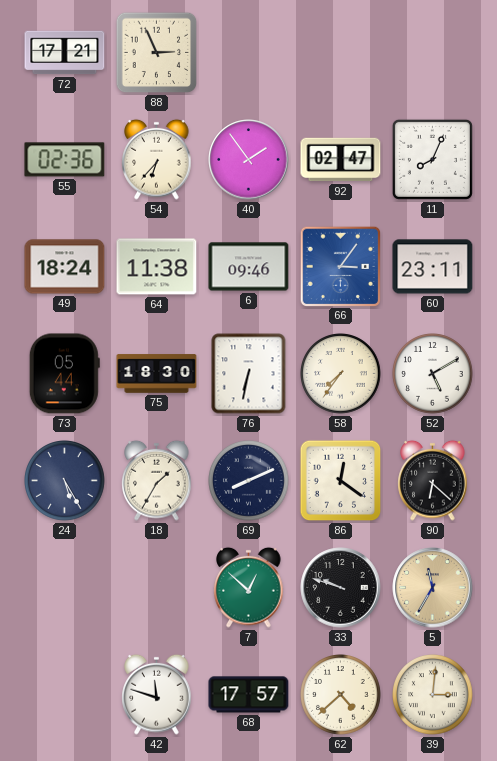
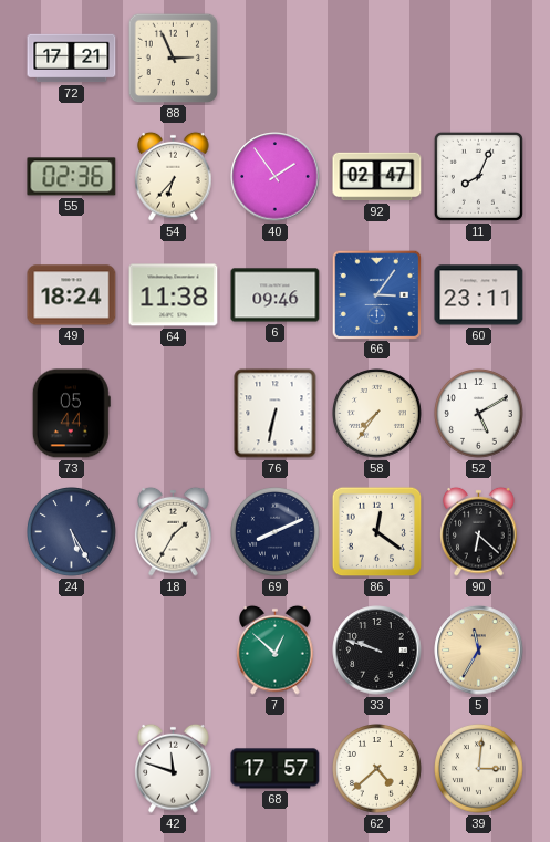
75: 18:30 -> none (157, 374)
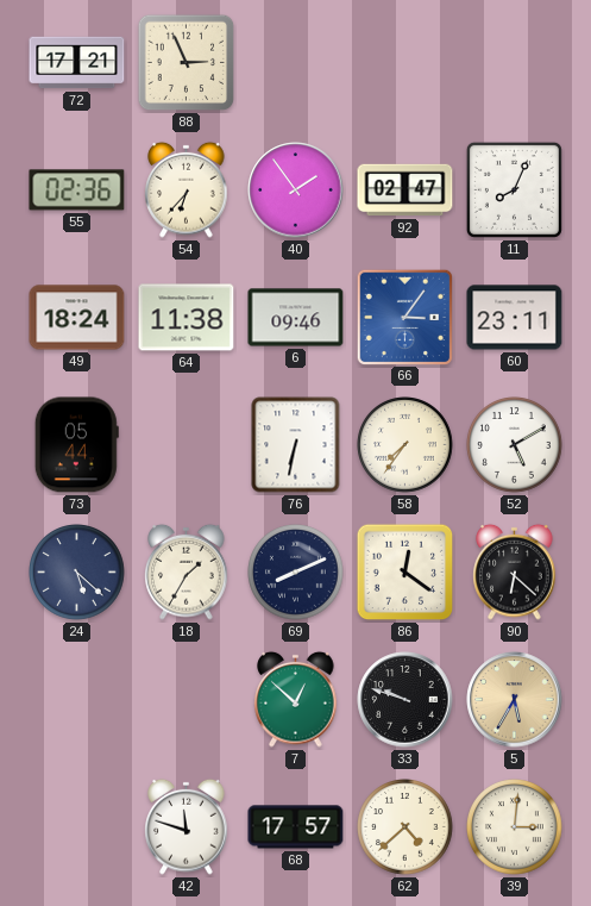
24: 5:25 -> 5:22 (77, 573)
5: 11:35 -> 5:35 (515, 700)
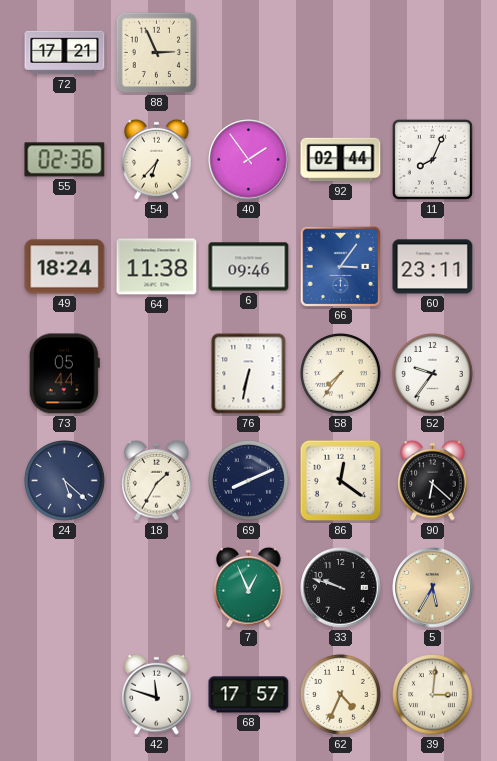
92: 02:47 -> 02:44 (341, 160)
52: 5:10 -> 9:36 (433, 374)
7: 12:52 -> 12:56 (249, 587)
62: 4:38 -> 4:34 (341, 695)
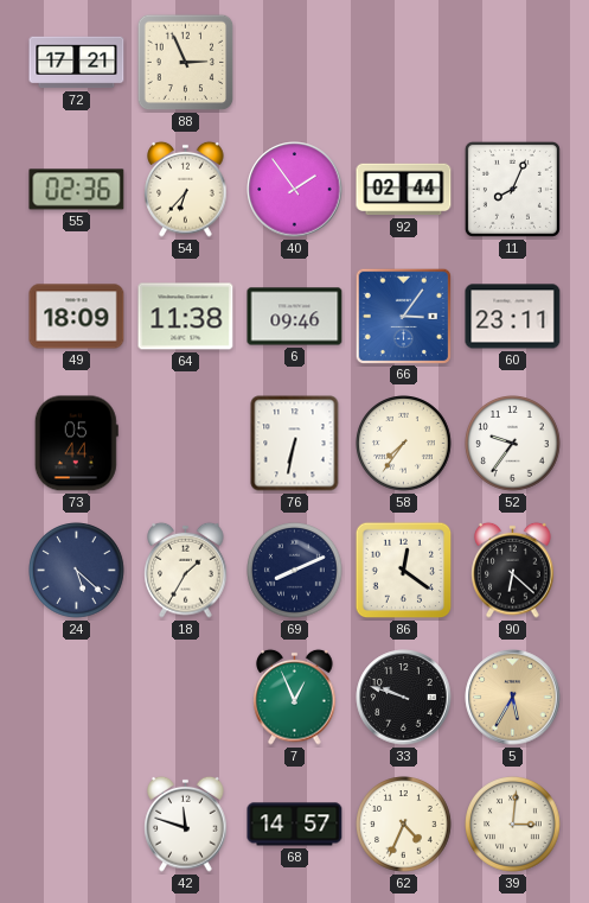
49: 18:24 -> 18:09 (77, 317)
68: 17:57 -> 14:57 (295, 825)
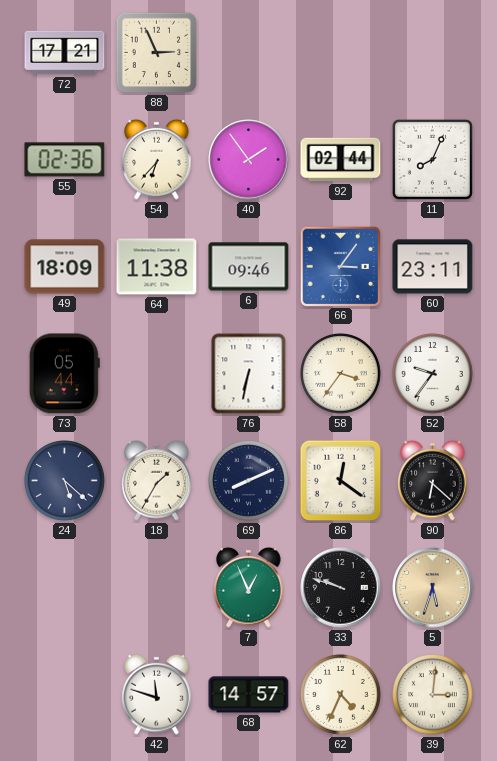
58: 7:36 -> 3:36 (341, 374)
5: 5:35 -> 5:33 (433, 588)
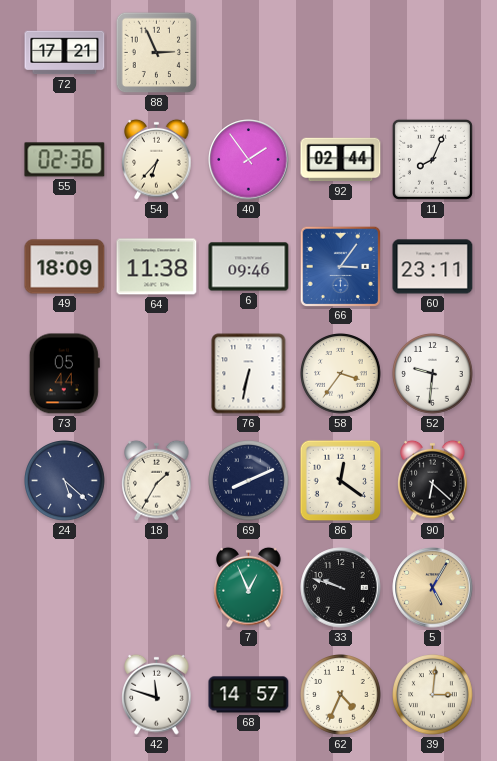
52: 9:36 -> 9:31 (433, 374)
5: 5:33 -> 5:05 (433, 588)
